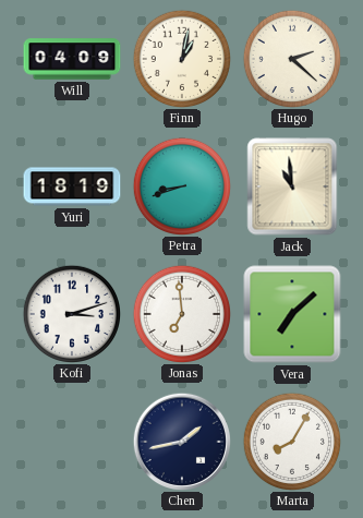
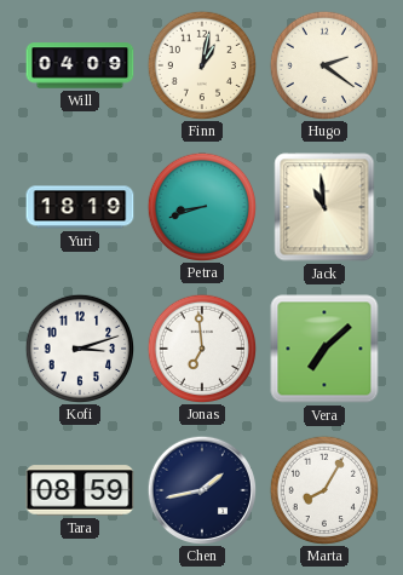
Hugo: 2:22 -> 2:21 (323, 64)
Tara: none -> 08:59 (80, 490)
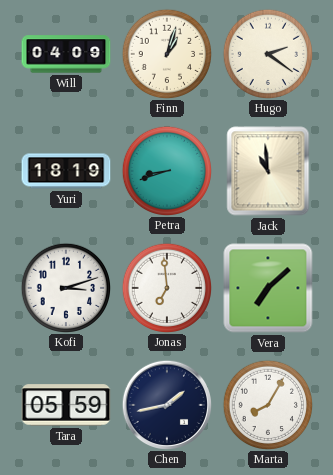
Finn: 1:02 -> 1:03 (166, 53)
Tara: 08:59 -> 05:59 (66, 405)
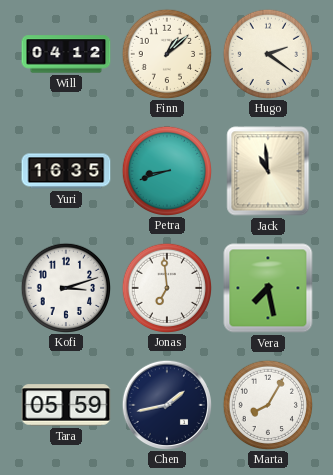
Will: 04:09 -> 04:12 (66, 54)
Finn: 1:03 -> 1:08 (166, 53)
Yuri: 18:19 -> 16:35 (66, 171)
Vera: 7:08 -> 7:28 (268, 288)
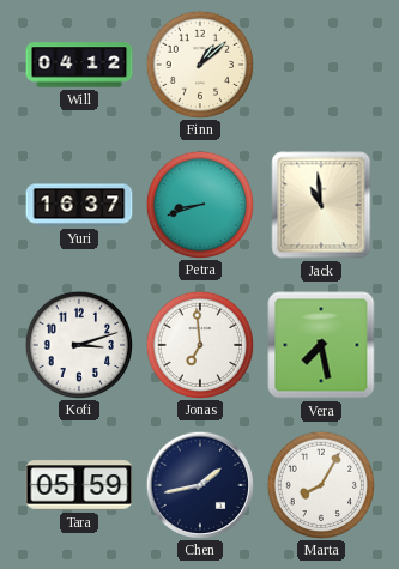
Hugo: 2:21 -> none (267, 53)
Yuri: 16:35 -> 16:37 (79, 205)
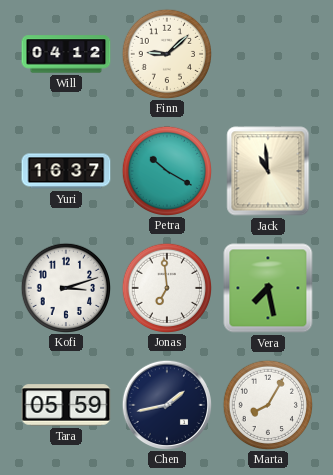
Finn: 1:08 -> 9:08 (166, 53)
Petra: 8:42 -> 10:20 (166, 170)
